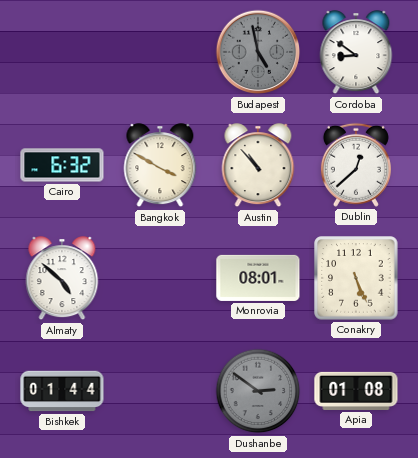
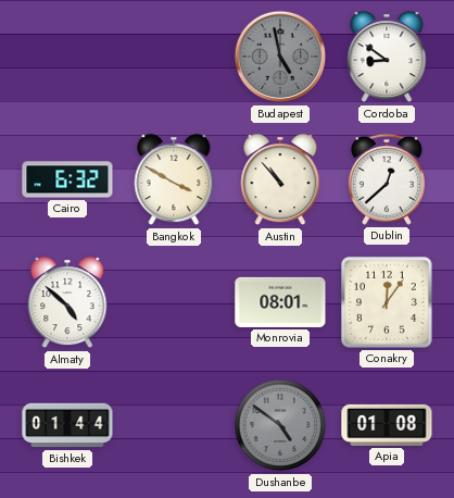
Conakry: 5:26 -> 12:06 (387, 302)
Dushanbe: 2:51 -> 4:51 (280, 425)
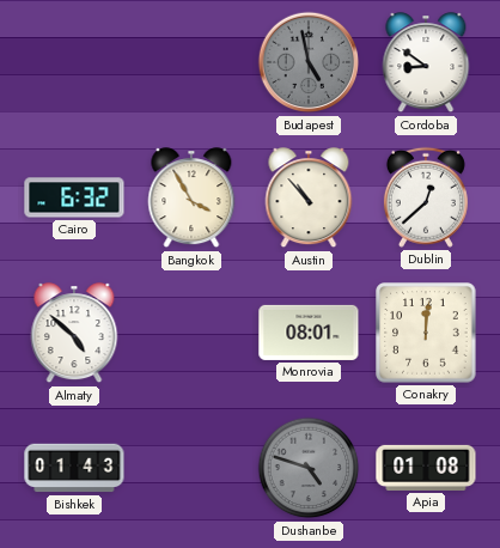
Bangkok: 3:50 -> 3:55 (191, 199)
Conakry: 12:06 -> 12:01 (426, 333)
Bishkek: 01:44 -> 01:43 (74, 468)
Dushanbe: 4:51 -> 4:48 (309, 468)
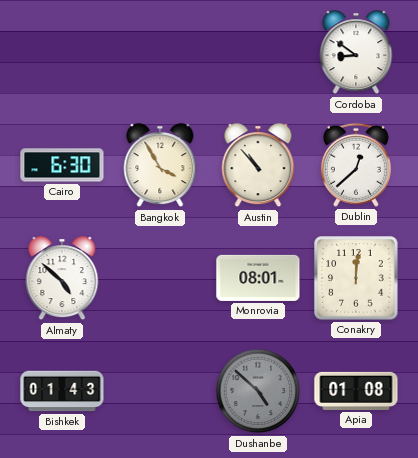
Budapest: 4:58 -> none (309, 62)
Cairo: 6:32 -> 6:30 (62, 165)
Dushanbe: 4:48 -> 4:52 (258, 391)
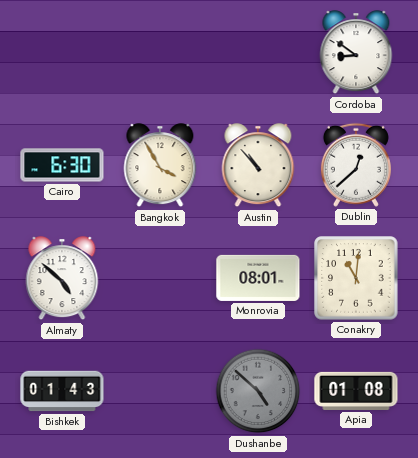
Conakry: 12:01 -> 11:01 (356, 278)
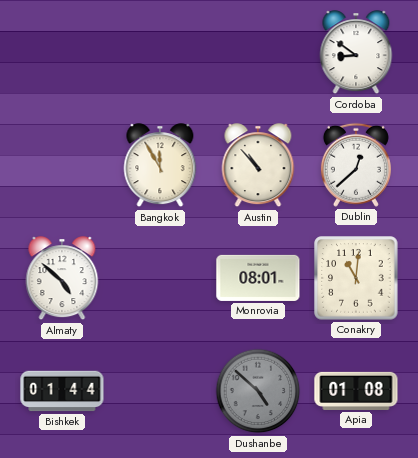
Cairo: 6:30 -> none (62, 165)
Bangkok: 3:55 -> 11:55 (160, 166)
Bishkek: 01:43 -> 01:44 (62, 391)
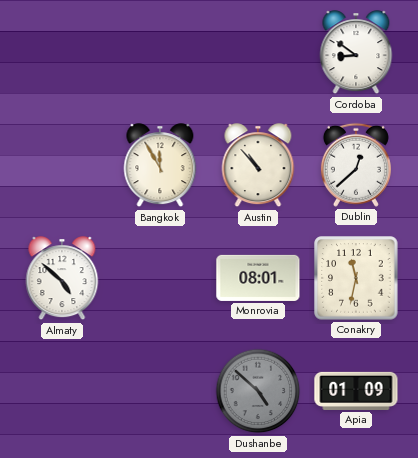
Conakry: 11:01 -> 11:32 (356, 278)
Bishkek: 01:44 -> none (62, 391)
Apia: 01:08 -> 01:09 (356, 391)
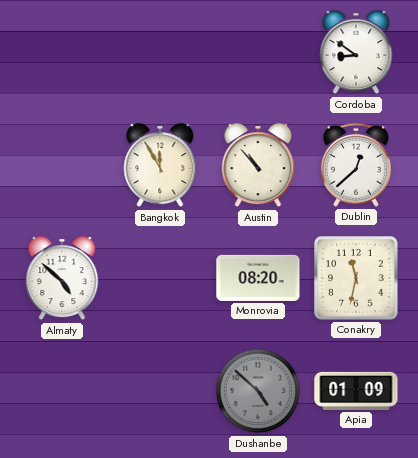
Monrovia: 08:01 -> 08:20 (258, 278)
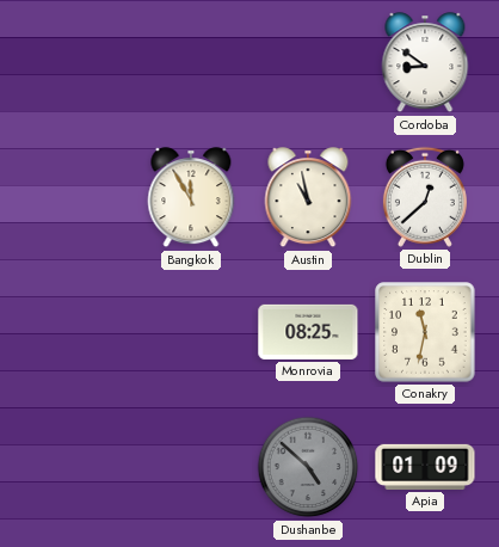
Austin: 10:53 -> 10:58 (308, 198)
Almaty: 4:52 -> none (62, 279)
Monrovia: 08:20 -> 08:25 (308, 332)
